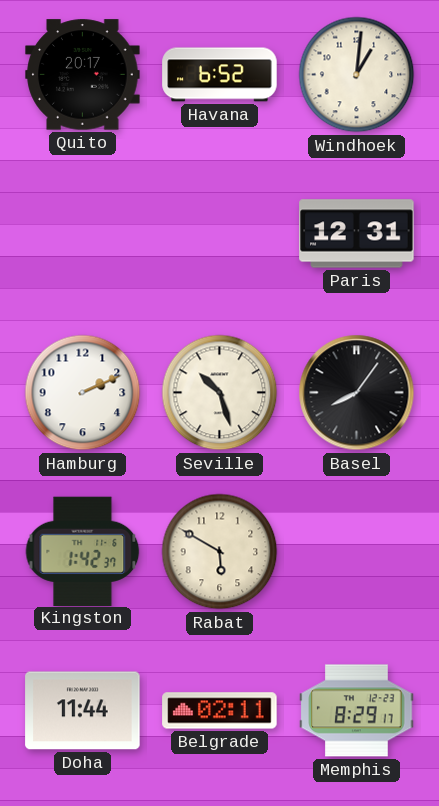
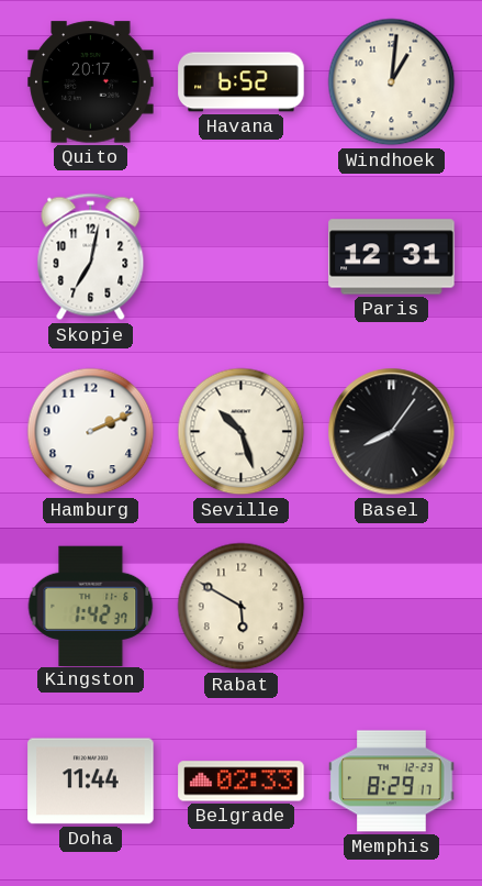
Skopje: none -> 7:02 (91, 257)
Belgrade: 02:11 -> 02:33 (242, 782)
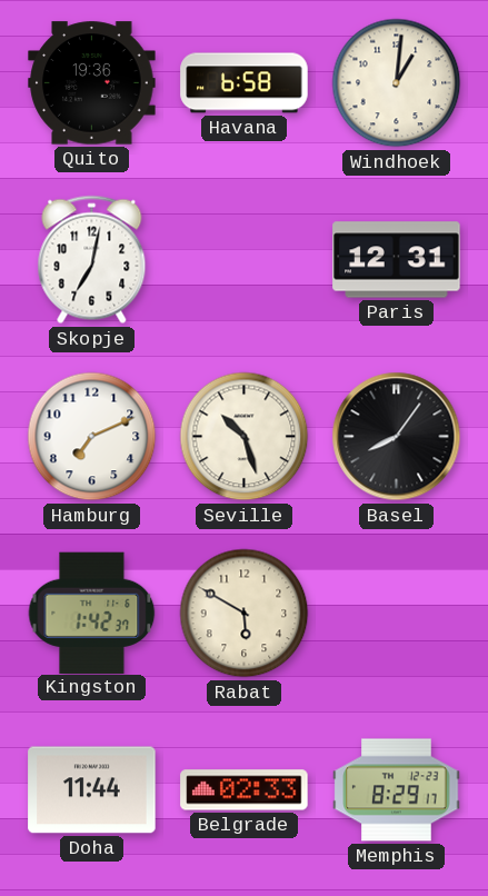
Quito: 20:17 -> 19:36 (92, 83)
Havana: 6:52 -> 6:58 (245, 83)
Hamburg: 2:11 -> 7:11 (92, 437)
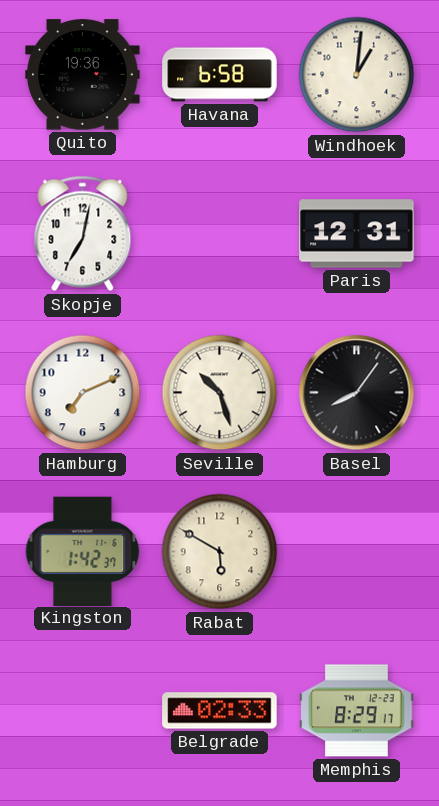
Doha: 11:44 -> none (92, 790)
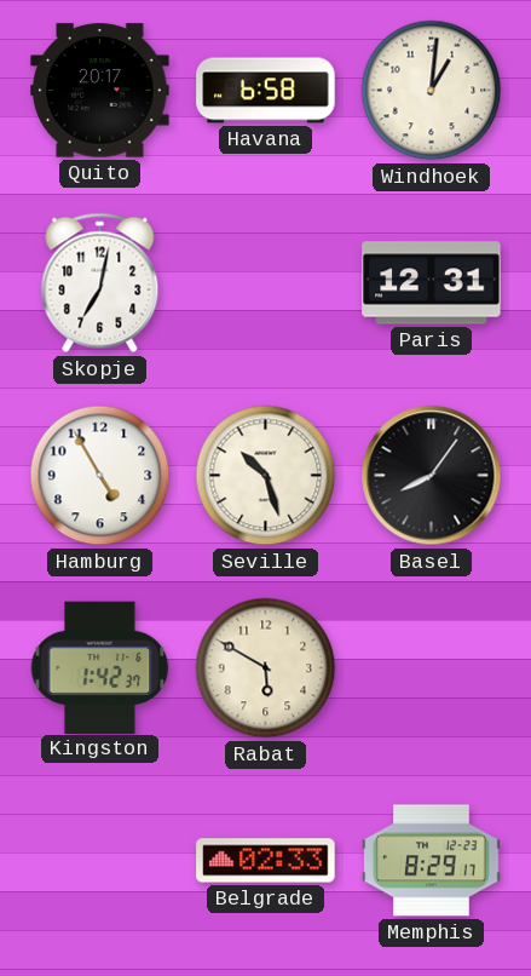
Quito: 19:36 -> 20:17 (100, 91)
Hamburg: 7:11 -> 4:55 (100, 476)
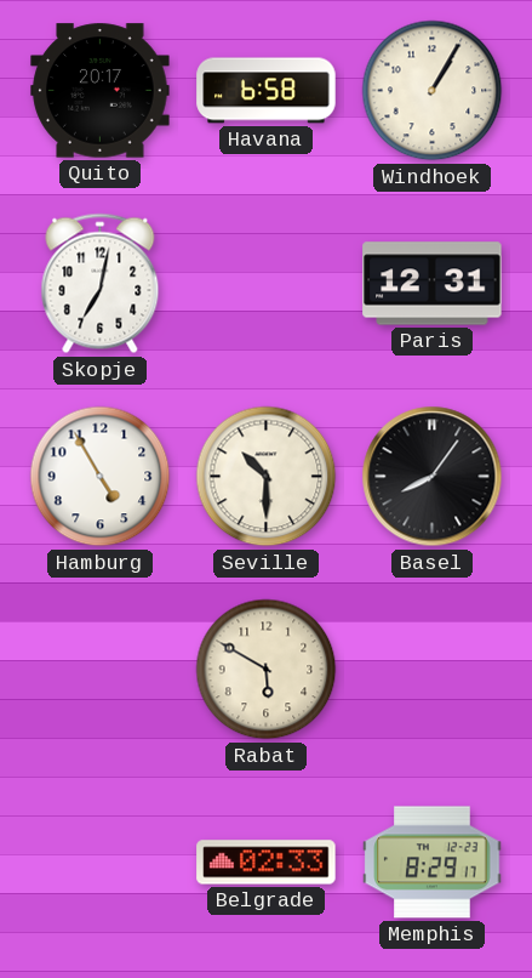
Windhoek: 1:01 -> 1:05 (433, 91)
Seville: 10:27 -> 10:30 (267, 477)
Kingston: 1:42 -> none (100, 667)
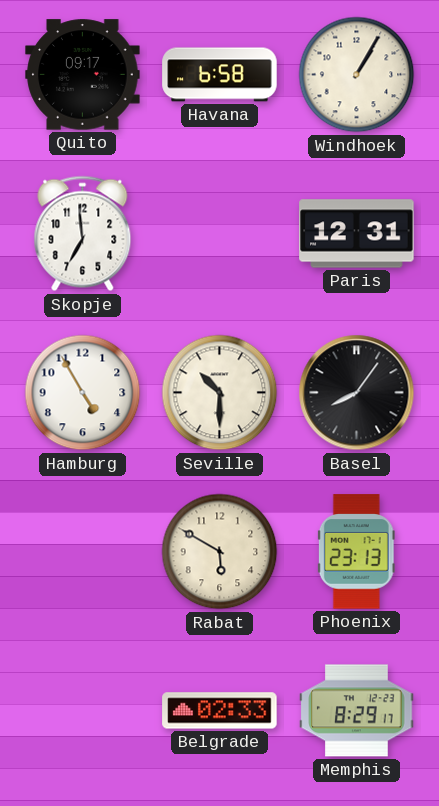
Quito: 20:17 -> 09:17 (83, 75)
Skopje: 7:02 -> 6:59 (83, 234)
Phoenix: none -> 23:13 (356, 552)
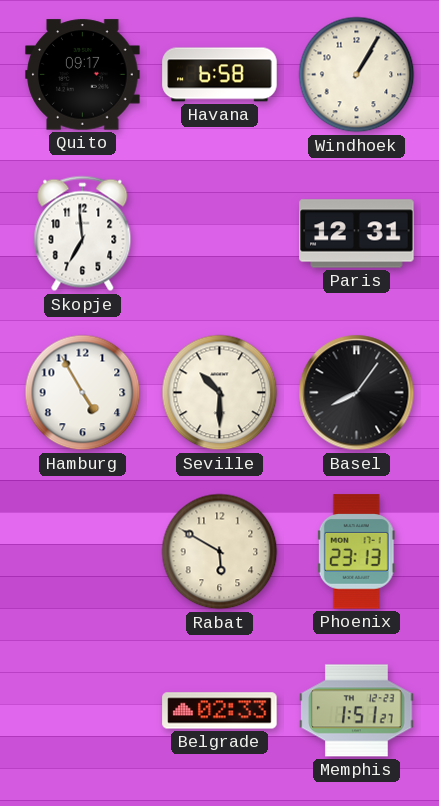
Memphis: 8:29 -> 1:51 (357, 711)
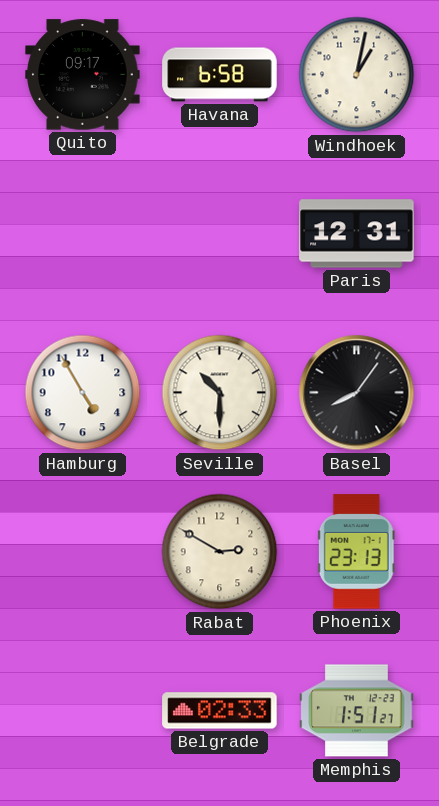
Windhoek: 1:05 -> 1:02 (357, 75)
Skopje: 6:59 -> none (83, 234)
Rabat: 5:50 -> 2:50 (220, 552)
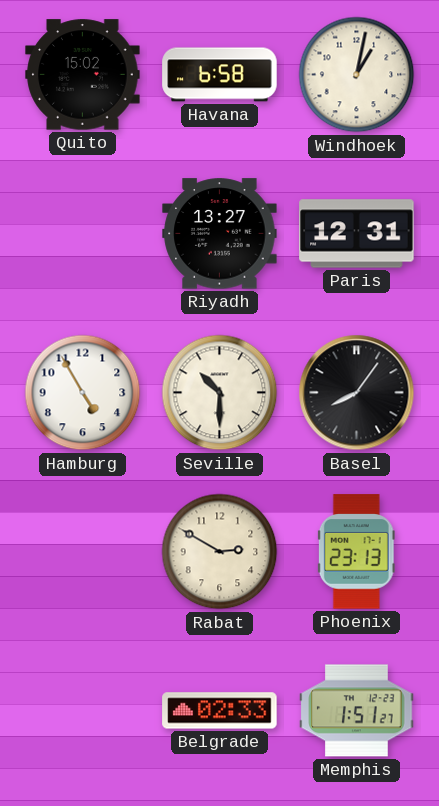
Quito: 09:17 -> 15:02 (83, 75)
Riyadh: none -> 13:27 (220, 234)
